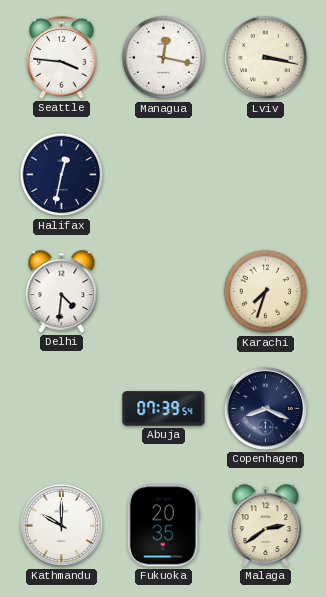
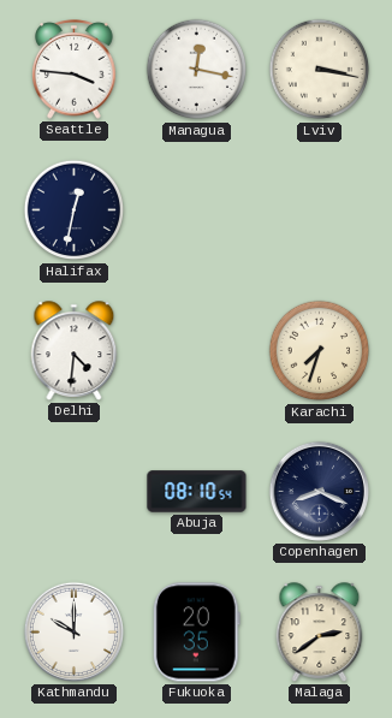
Abuja: 07:39 -> 08:10 (197, 492)
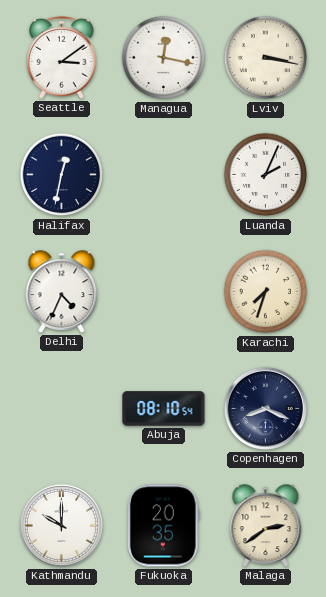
Seattle: 3:46 -> 3:09 (62, 58)
Luanda: none -> 2:04 (266, 175)
Delhi: 4:31 -> 4:34 (62, 292)
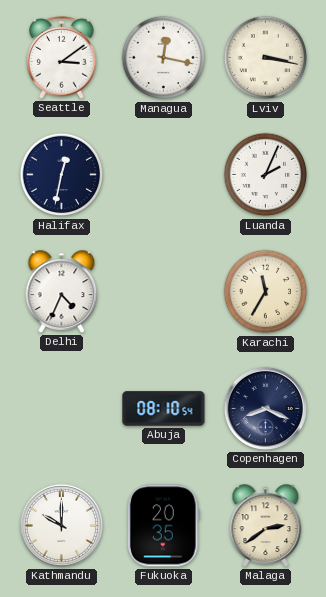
Karachi: 7:33 -> 11:35 (266, 292)
